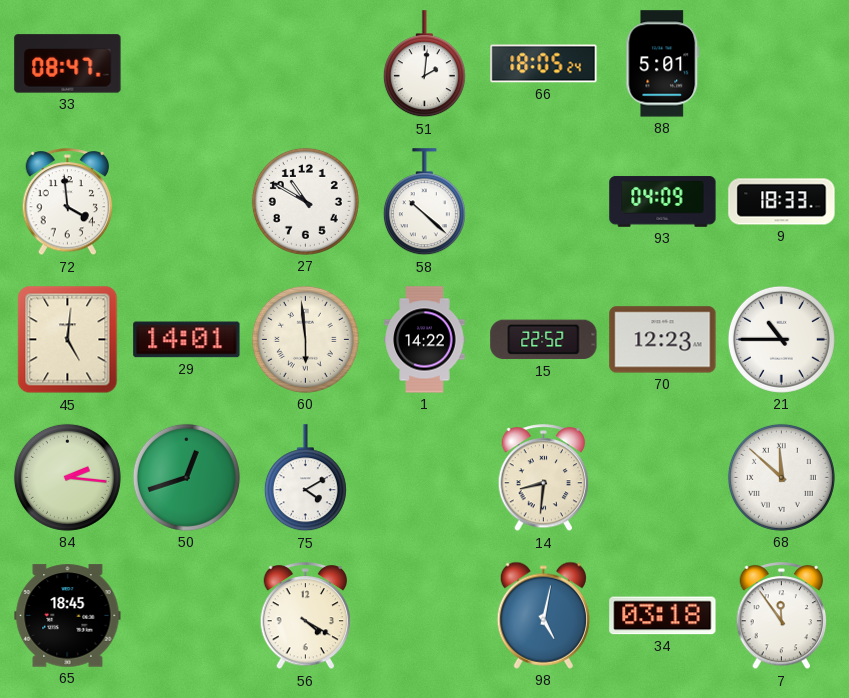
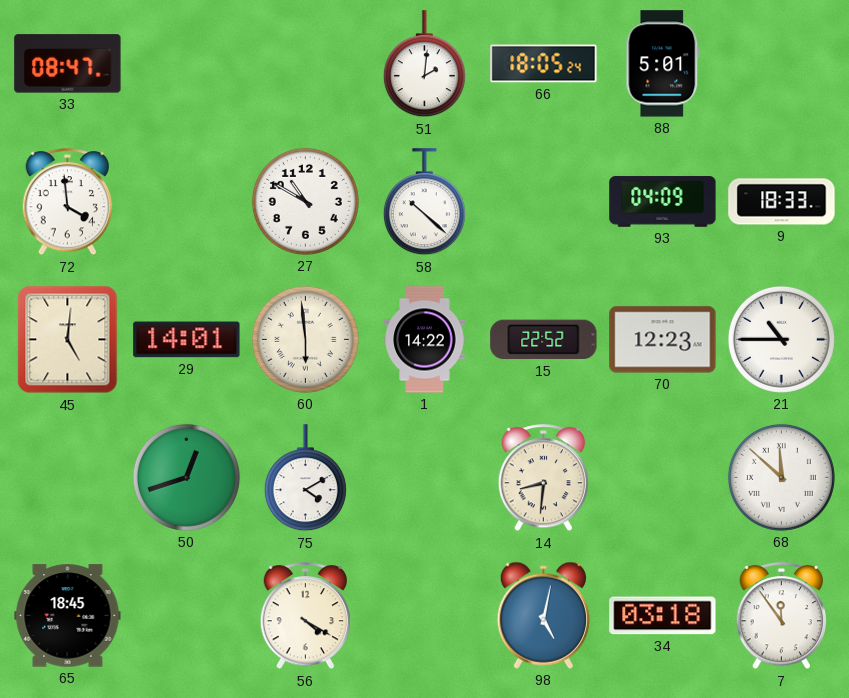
84: 2:16 -> none (67, 477)
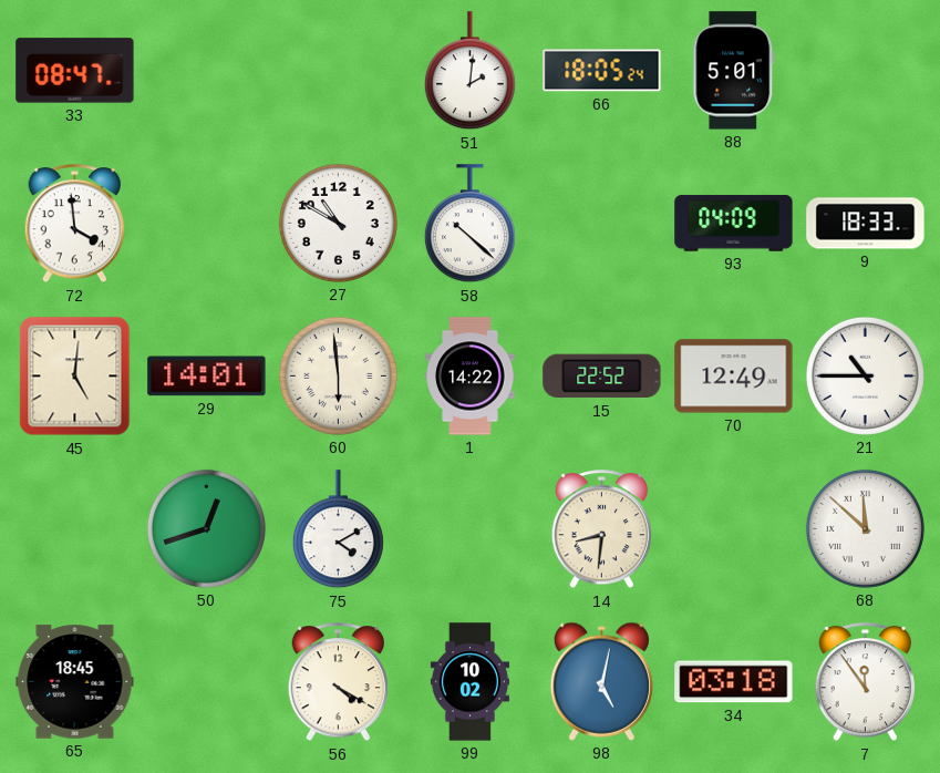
70: 12:23 -> 12:49 (734, 377)
99: none -> 10:02 (469, 682)
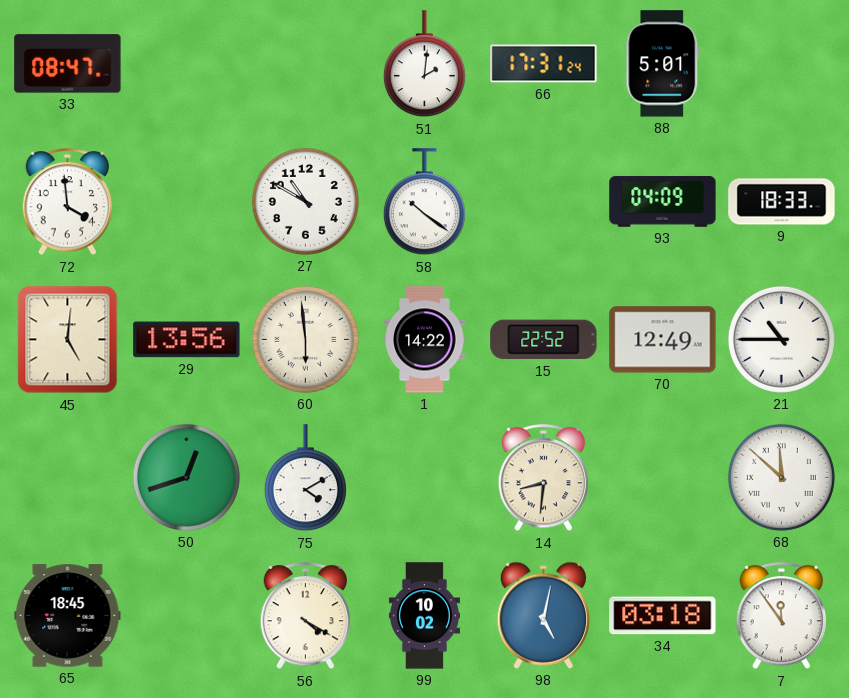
66: 18:05 -> 17:31 (544, 64)
58: 10:22 -> 10:21 (424, 202)
29: 14:01 -> 13:56 (187, 340)
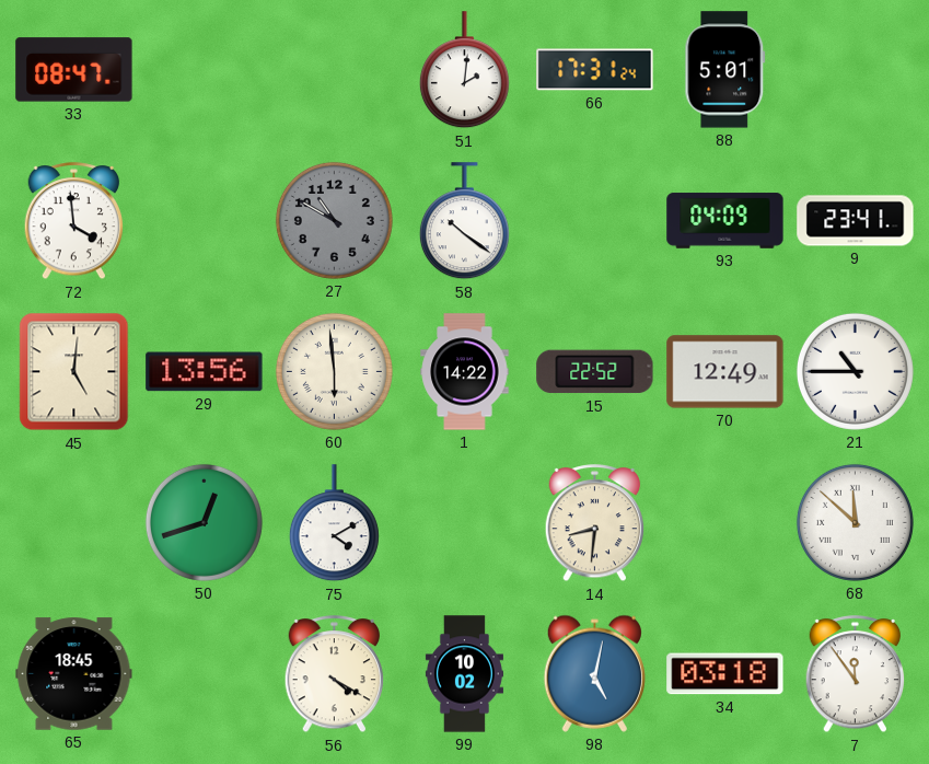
27 dial: white -> grey (334, 220)
9: 18:33 -> 23:41 (856, 221)
